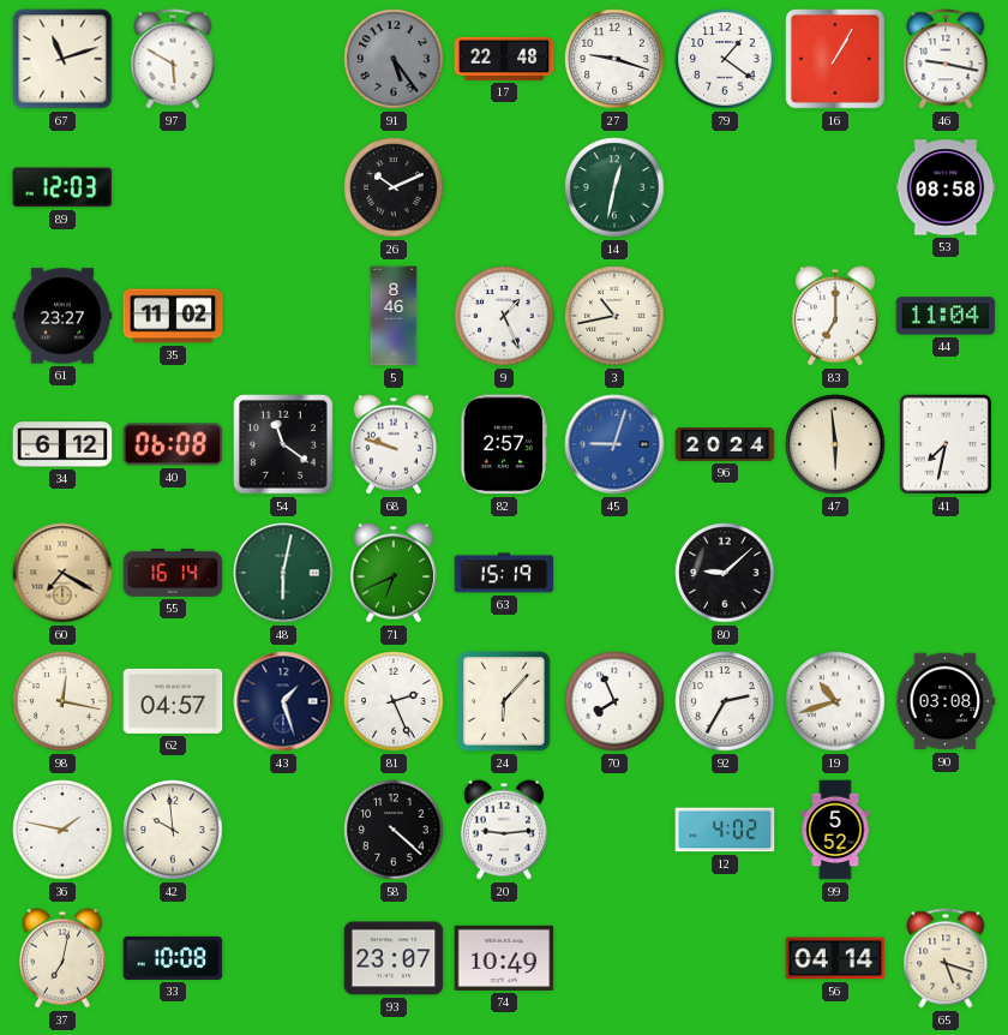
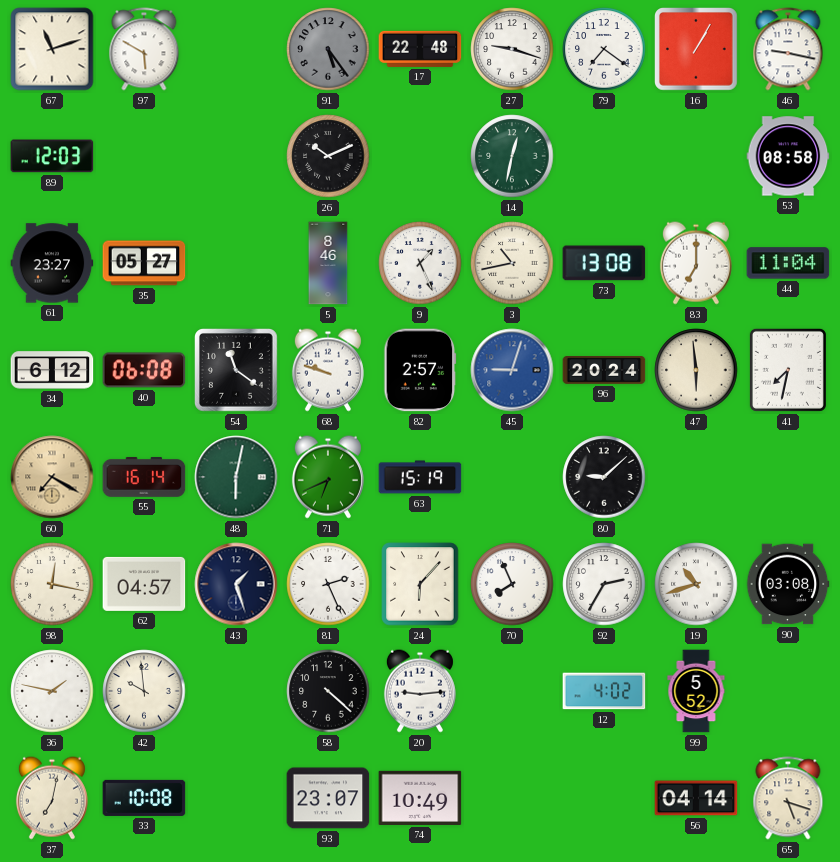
79: 1:21 -> 7:21 (604, 49)
35: 11:02 -> 05:27 (144, 263)
73: none -> 13:08 (604, 263)
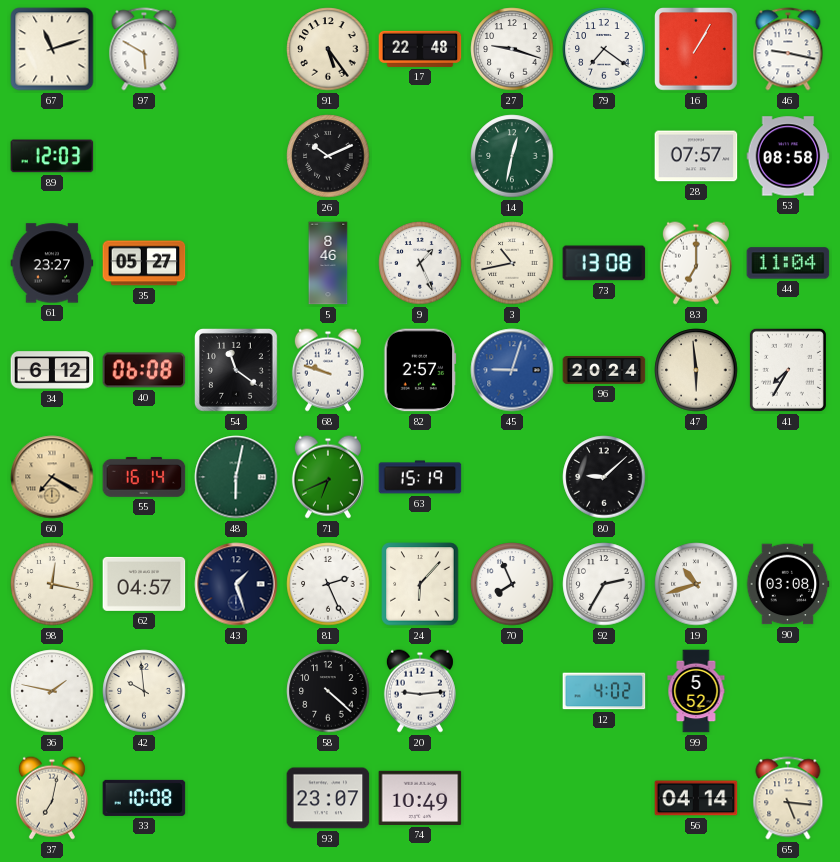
91 dial: grey -> cream (328, 49)
28: none -> 07:57 (696, 156)
41: 7:32 -> 7:35 (788, 370)
65: 5:18 -> 5:16 (788, 798)
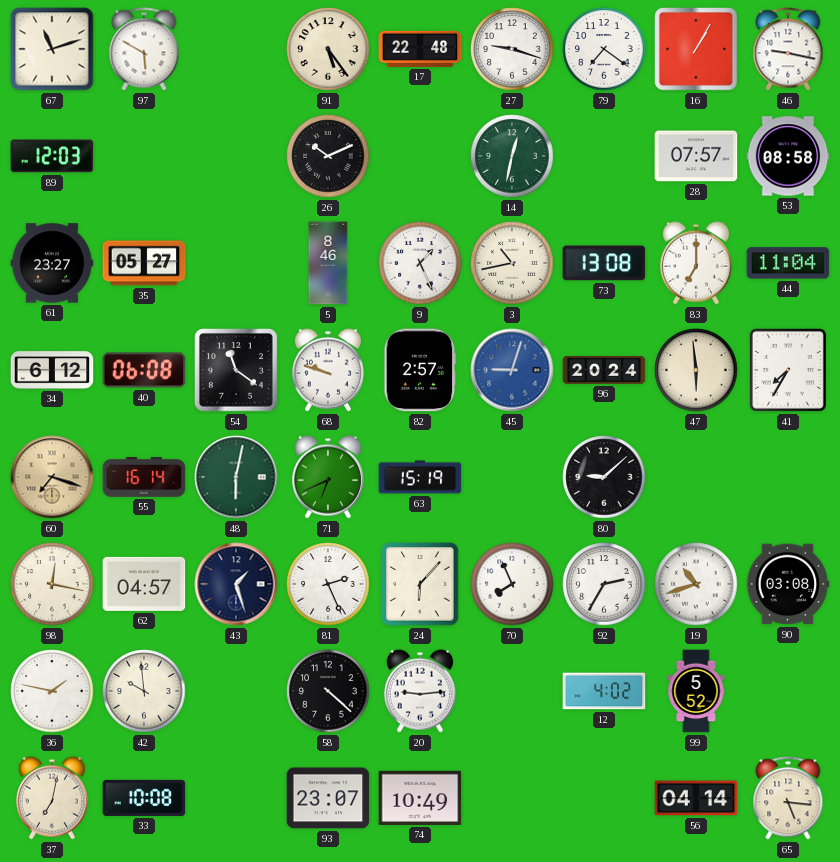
60: 7:20 -> 7:18 (52, 477)
